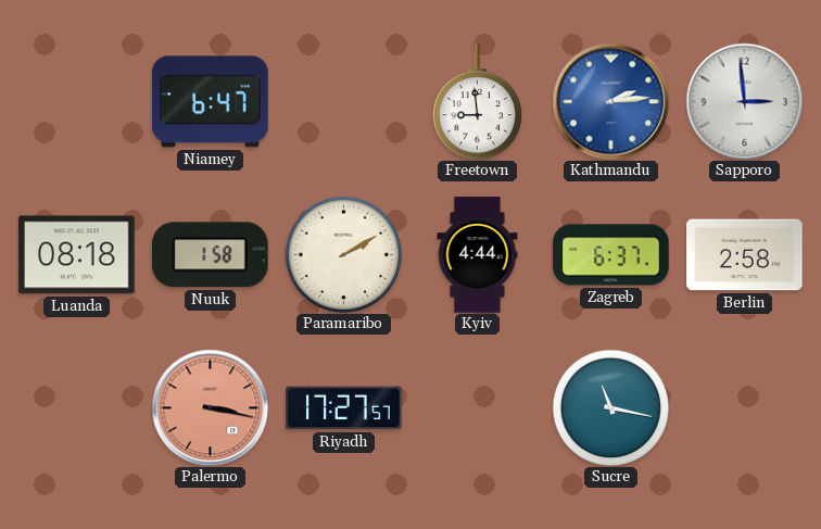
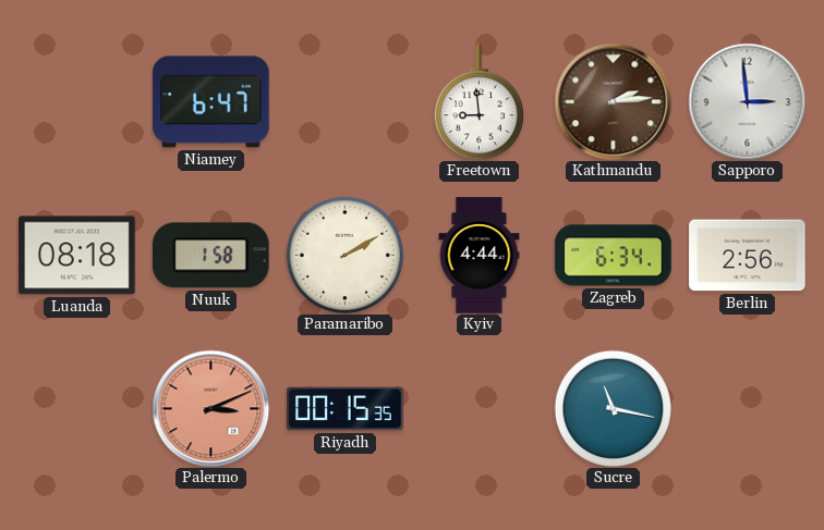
Kathmandu dial: blue -> brown (613, 101)
Zagreb: 6:37 -> 6:34 (614, 256)
Berlin: 2:58 -> 2:56 (748, 256)
Palermo: 3:17 -> 3:11 (210, 408)
Riyadh: 17:27 -> 00:15 (346, 409)
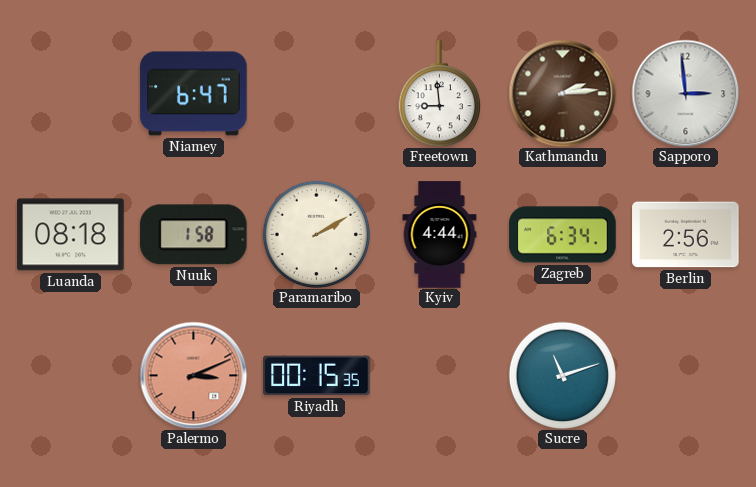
Sucre: 11:17 -> 11:12 (562, 375)
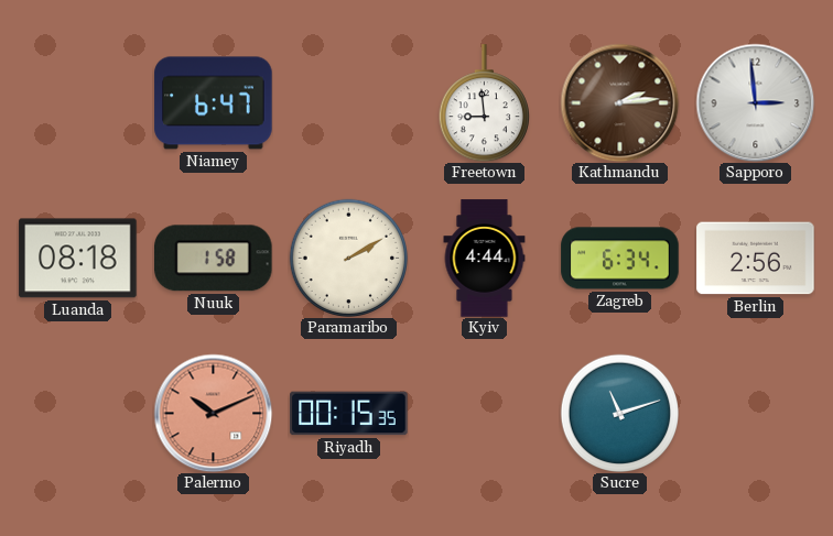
Palermo: 3:11 -> 10:11 (213, 413)
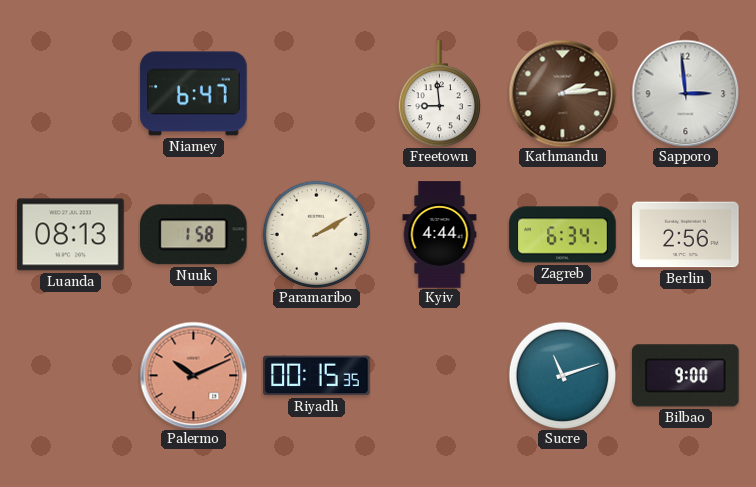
Luanda: 08:18 -> 08:13 (71, 235)
Bilbao: none -> 9:00 (686, 376)
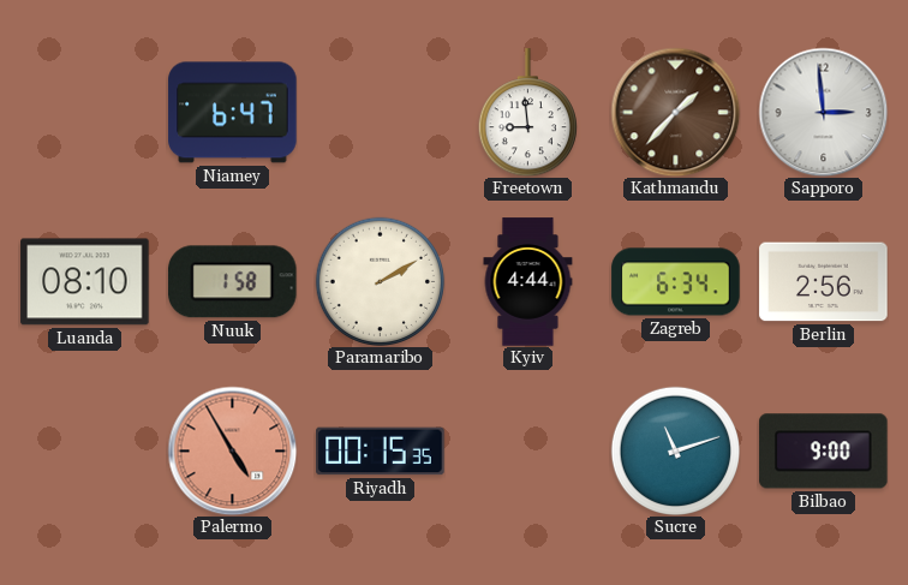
Kathmandu: 2:14 -> 1:37 (675, 112)
Luanda: 08:13 -> 08:10 (85, 282)
Palermo: 10:11 -> 4:55 (232, 450)
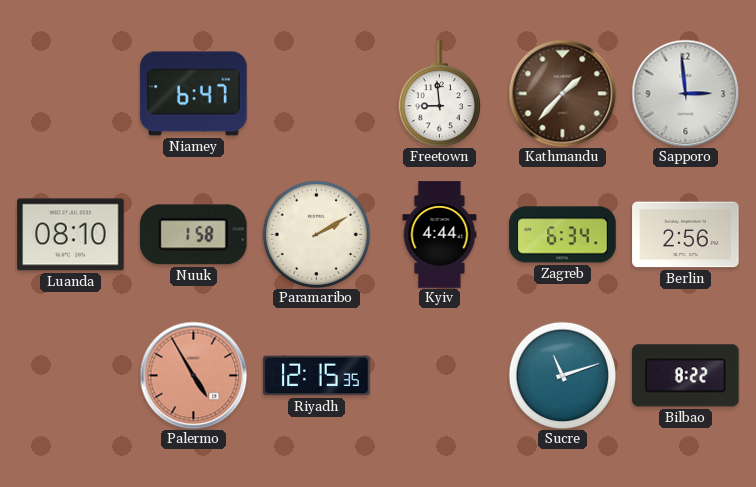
Riyadh: 00:15 -> 12:15 (317, 376)
Bilbao: 9:00 -> 8:22 (686, 376)
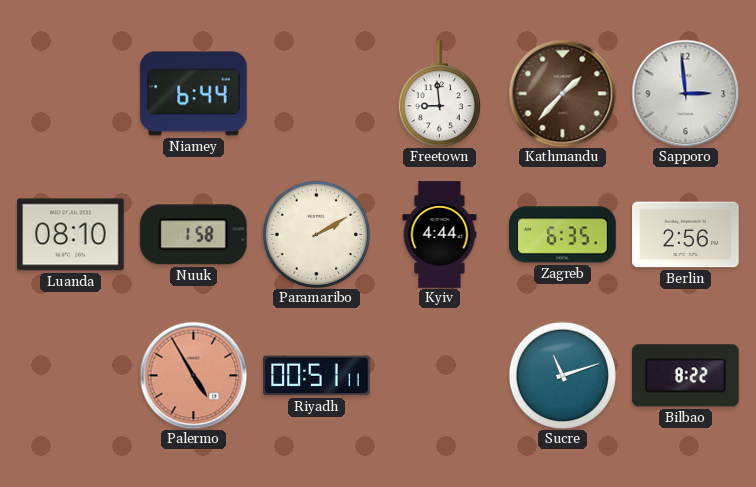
Niamey: 6:47 -> 6:44 (194, 94)
Zagreb: 6:34 -> 6:35 (563, 235)
Riyadh: 12:15 -> 00:51 (317, 376)
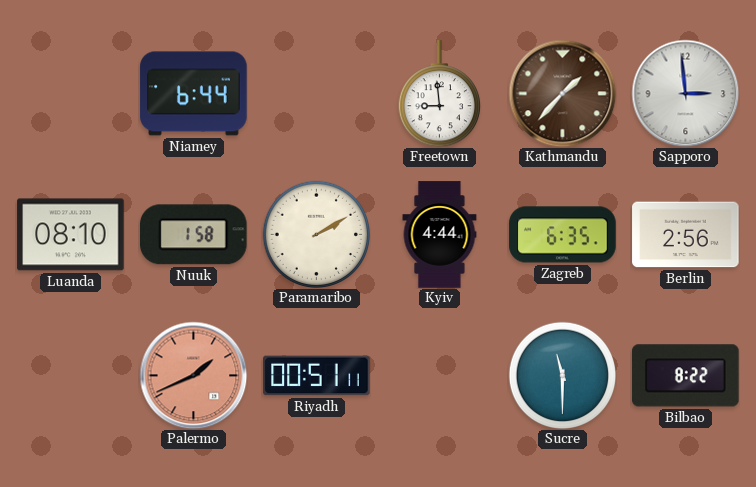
Palermo: 4:55 -> 1:41 (193, 375)
Sucre: 11:12 -> 11:30 (562, 375)
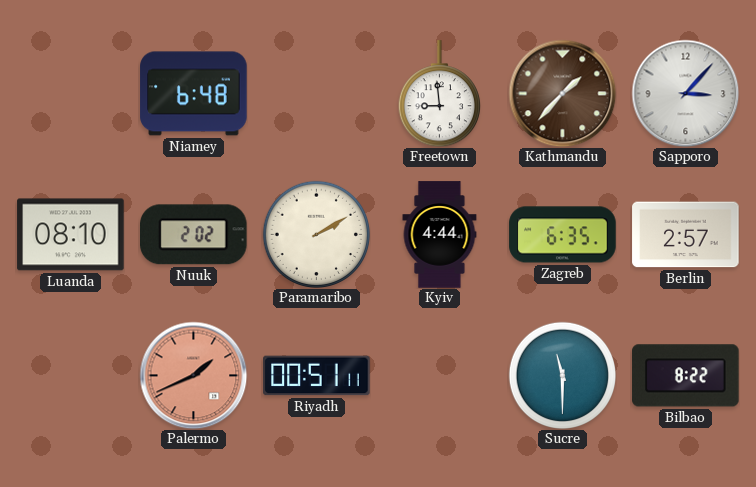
Niamey: 6:44 -> 6:48 (194, 94)
Sapporo: 2:59 -> 3:07 (685, 93)
Nuuk: 1:58 -> 2:02 (194, 235)
Berlin: 2:56 -> 2:57 (686, 235)
